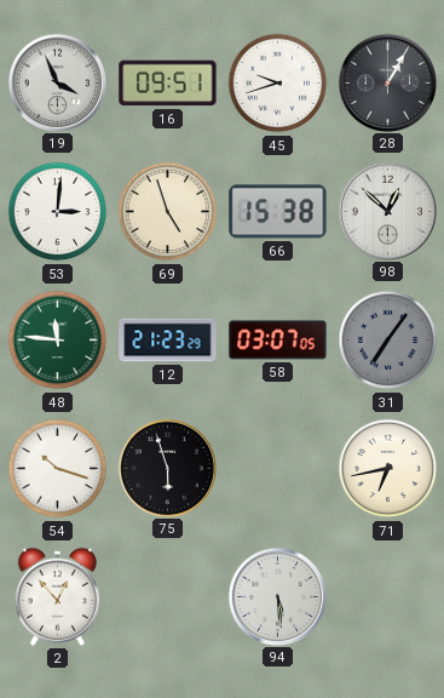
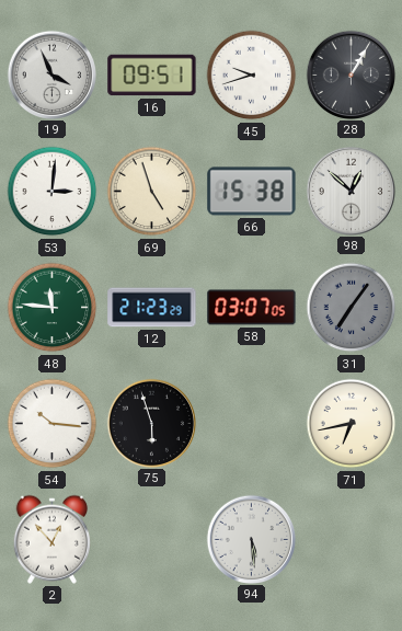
54: 10:18 -> 10:16 (53, 424)
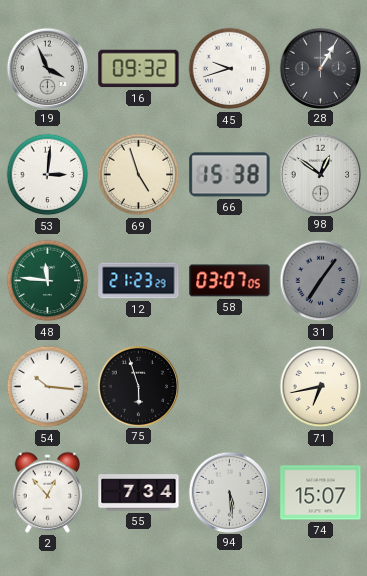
16: 09:51 -> 09:32 (139, 69)
98: 12:52 -> 12:51 (320, 174)
55: none -> 7:34 (139, 493)
74: none -> 15:07 (321, 493)
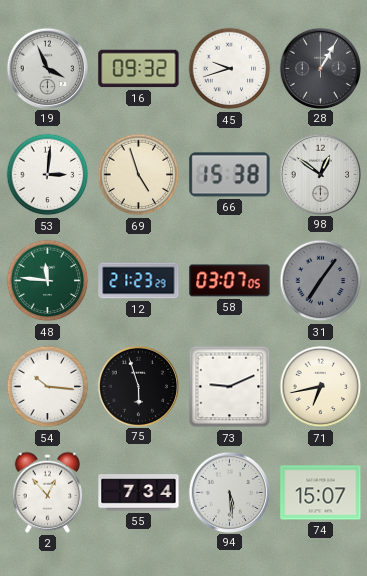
73: none -> 9:11 (230, 387)
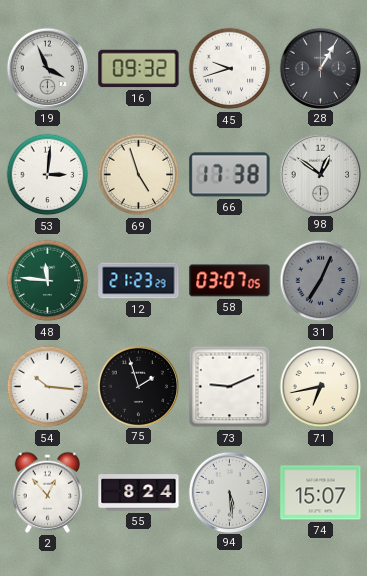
66: 15:38 -> 17:38 (230, 175)
31: 7:06 -> 7:04 (321, 281)
75: 5:57 -> 1:57 (138, 386)
55: 7:34 -> 8:24 (139, 493)
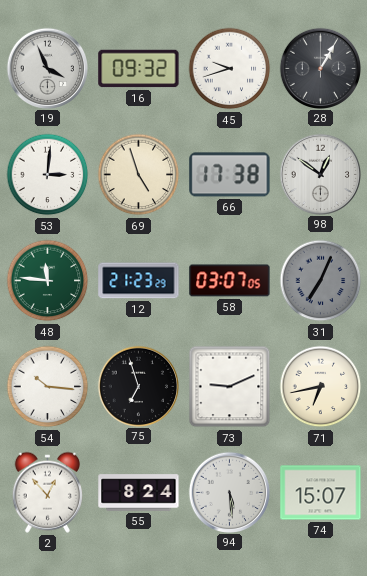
75: 1:57 -> 6:57 (138, 386)
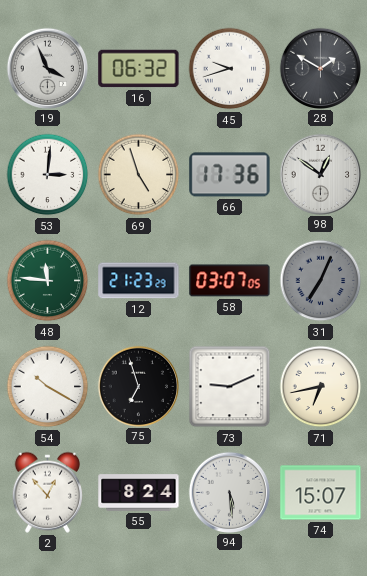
16: 09:32 -> 06:32 (139, 69)
28: 1:05 -> 1:50 (320, 68)
66: 17:38 -> 17:36 (230, 175)
54: 10:16 -> 10:20 (48, 387)
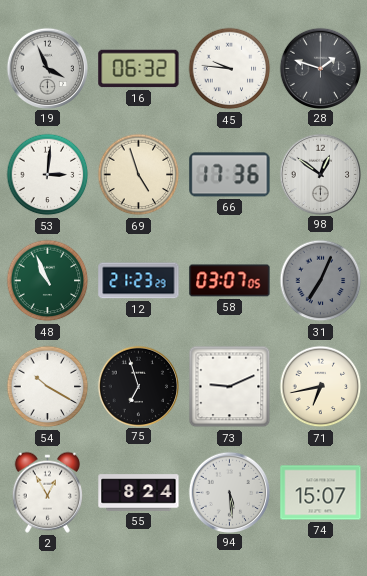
45: 9:42 -> 9:46 (230, 69)
28: 1:50 -> 1:48 (320, 68)
48: 11:46 -> 10:56 (48, 281)
2: 12:53 -> 12:55 (47, 492)
